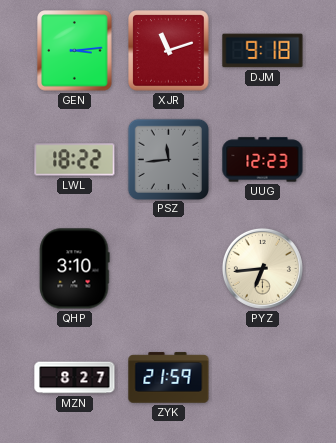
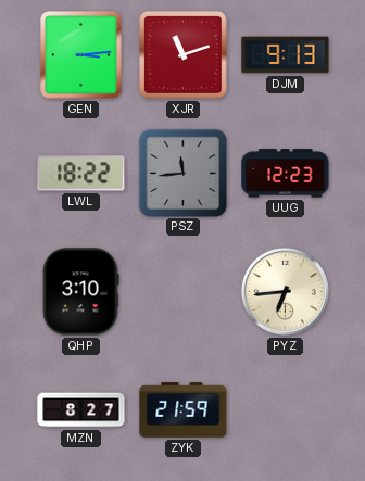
DJM: 9:18 -> 9:13 (286, 55)
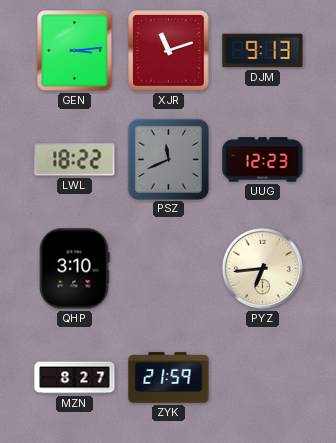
PSZ: 11:44 -> 11:41 (168, 159)
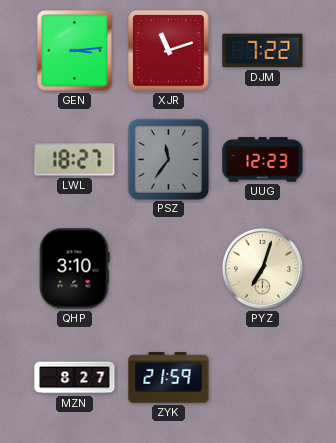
DJM: 9:13 -> 7:22 (263, 51)
LWL: 18:22 -> 18:27 (75, 160)
PSZ: 11:41 -> 11:36 (168, 159)
PYZ: 6:44 -> 7:03 (262, 268)
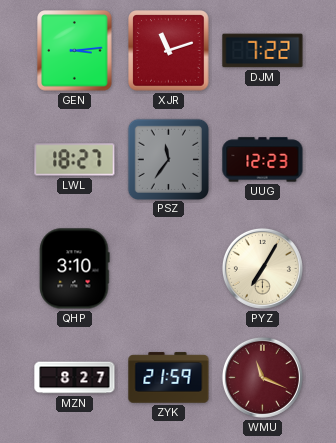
PYZ: 7:03 -> 7:05 (262, 268)
WMU: none -> 11:19 (262, 377)
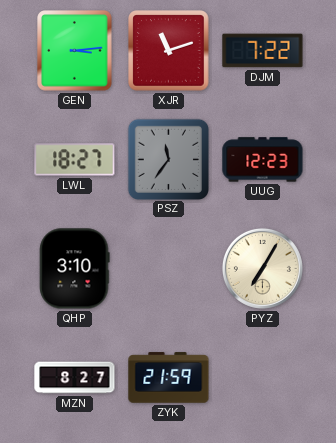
WMU: 11:19 -> none (262, 377)
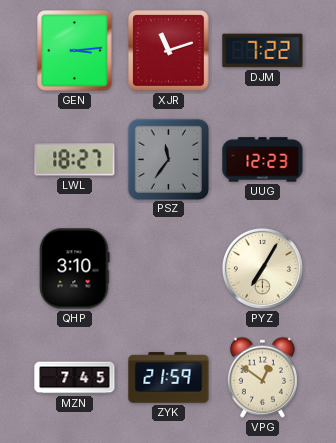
MZN: 8:27 -> 7:45 (75, 378)
VPG: none -> 12:51 (262, 377)
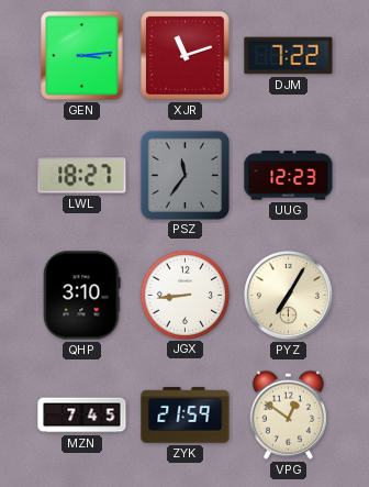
JGX: none -> 8:44 (185, 295)
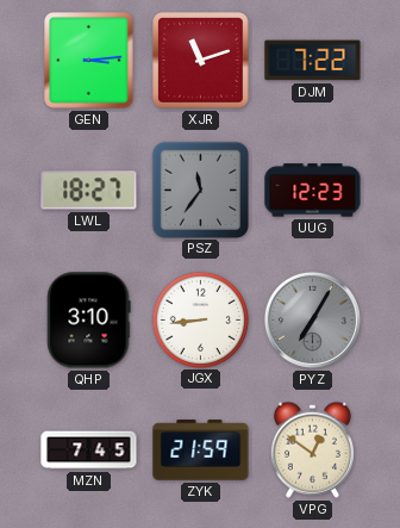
PYZ dial: cream -> grey (312, 319)
